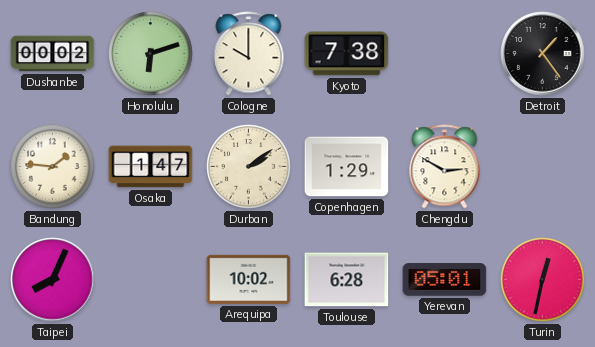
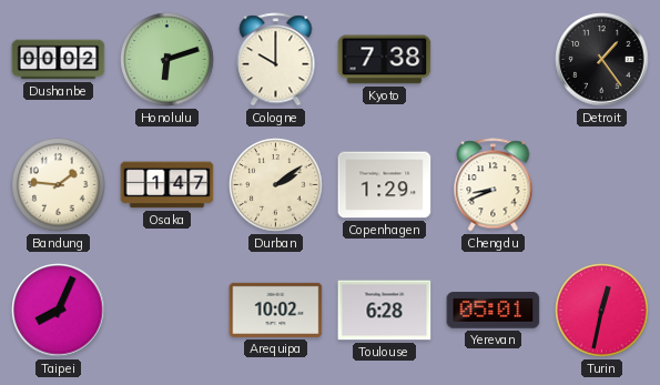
Chengdu: 2:50 -> 8:41 (494, 185)
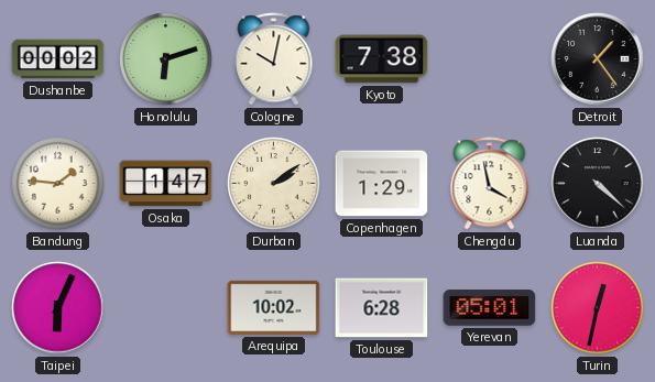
Cologne: 10:00 -> 10:02 (274, 59)
Chengdu: 8:41 -> 3:58 (490, 184)
Luanda: none -> 4:22 (598, 184)
Taipei: 8:04 -> 6:04 (58, 308)
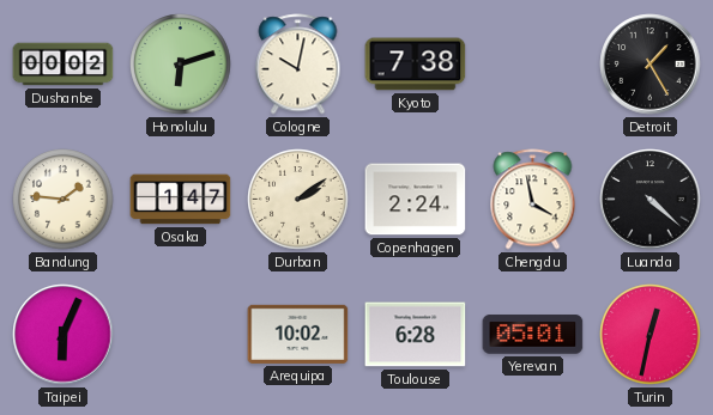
Detroit: 1:24 -> 1:25 (651, 65)
Copenhagen: 1:29 -> 2:24 (416, 200)
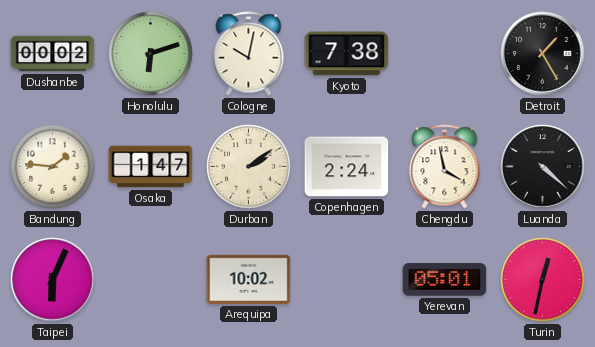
Toulouse: 6:28 -> none (416, 335)
